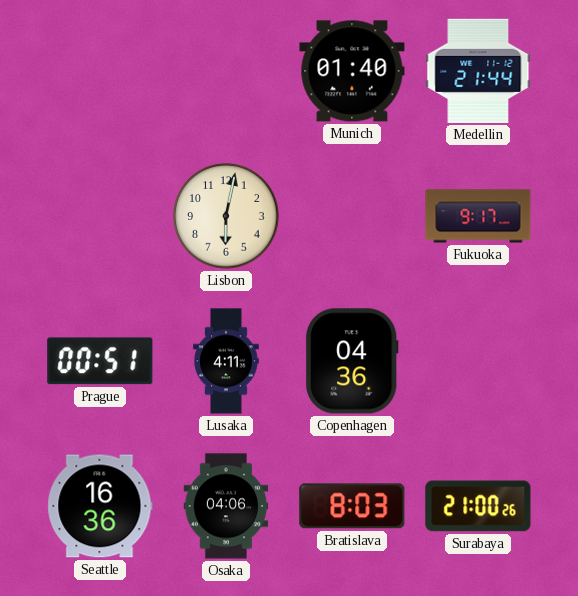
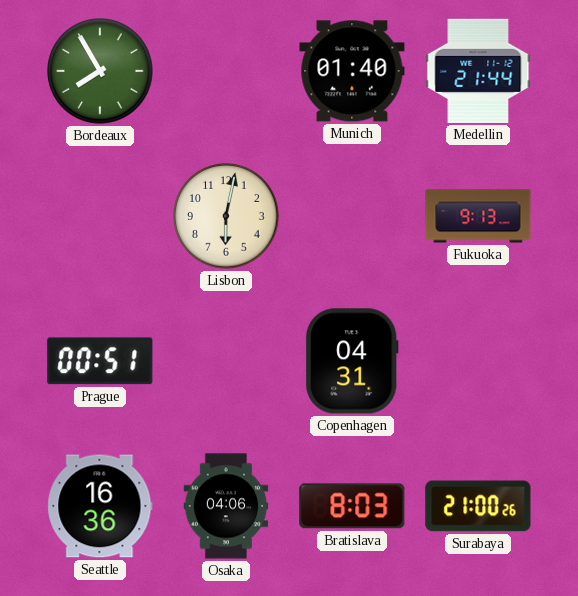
Bordeaux: none -> 7:55 (100, 71)
Fukuoka: 9:17 -> 9:13 (478, 216)
Lusaka: 4:11 -> none (226, 361)
Copenhagen: 04:36 -> 04:31 (352, 361)
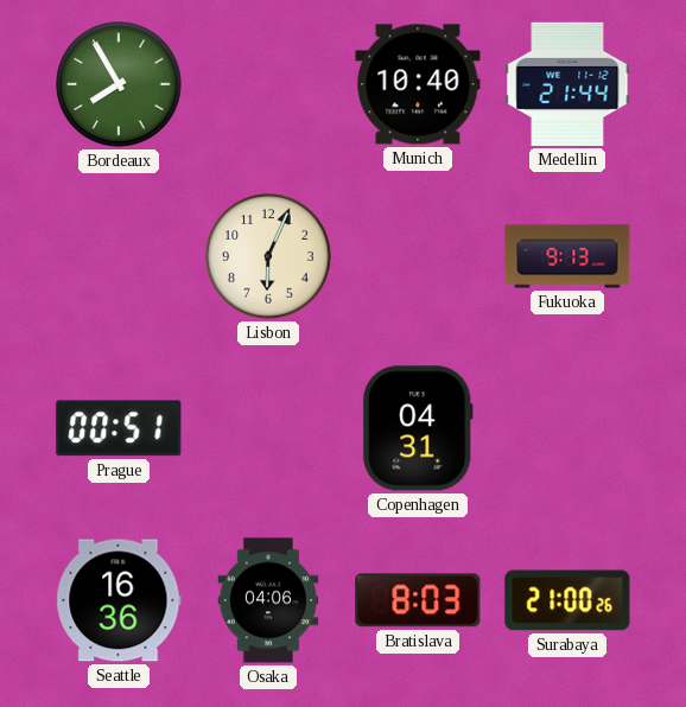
Munich: 01:40 -> 10:40 (418, 84)
Lisbon: 6:02 -> 6:04 (268, 256)
